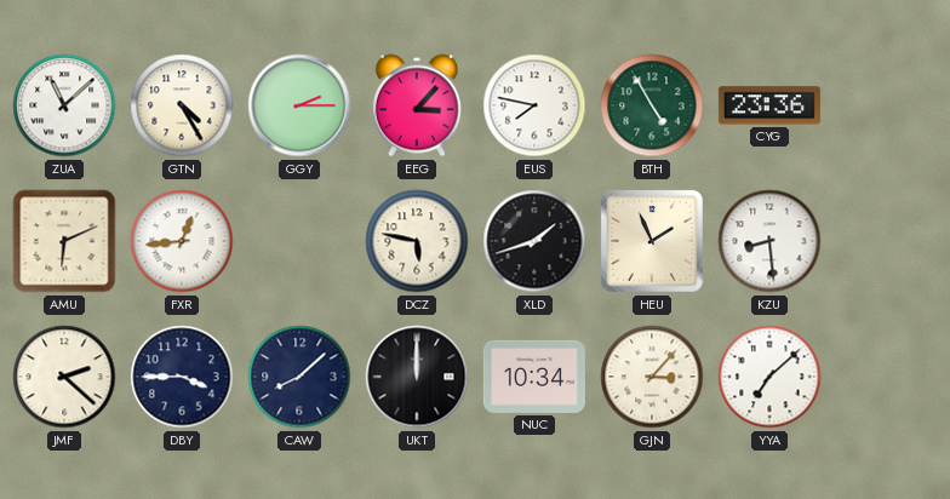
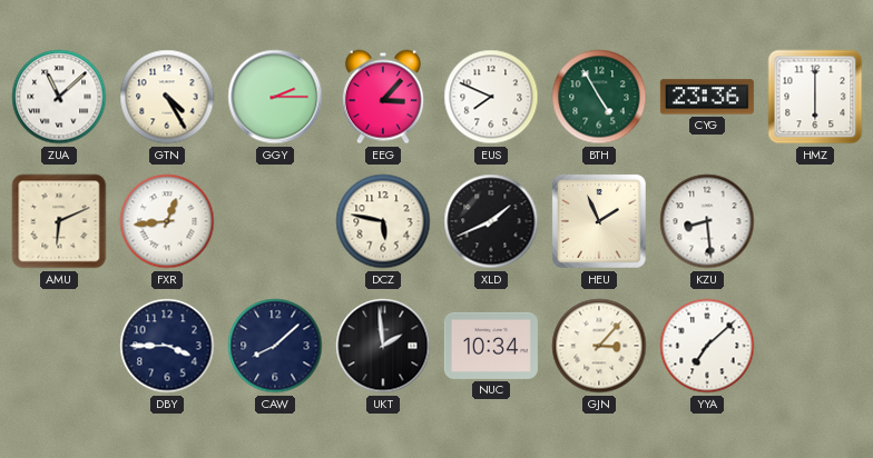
EUS: 7:47 -> 7:49 (491, 97)
HMZ: none -> 6:00 (815, 97)
XLD: 1:42 -> 1:41 (491, 221)
JMF: 2:22 -> none (64, 377)
UKT: 12:00 -> 1:59 (383, 346)
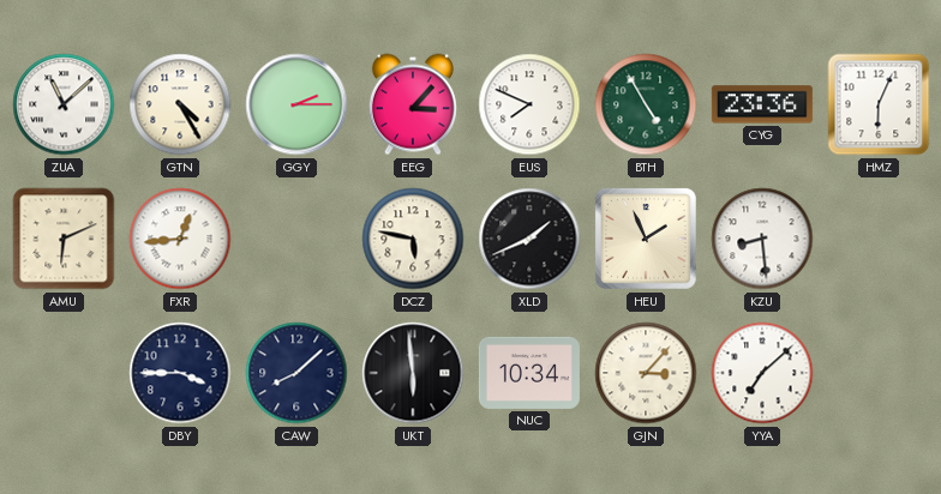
HMZ: 6:00 -> 6:04 (879, 104)
UKT: 1:59 -> 5:59 (413, 373)
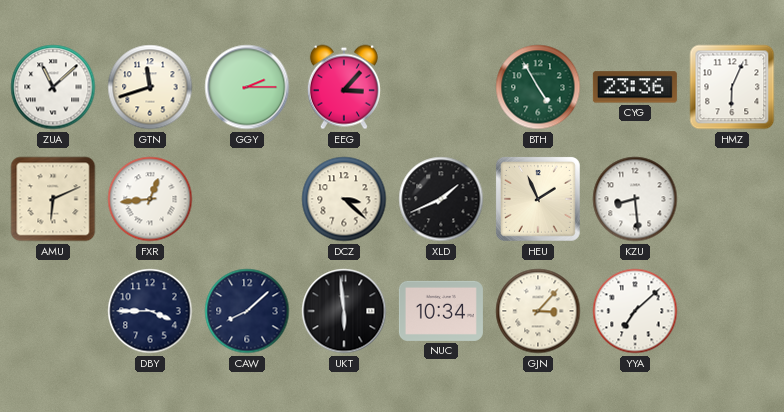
GTN: 4:25 -> 11:42 (150, 87)
EUS: 7:49 -> none (529, 104)
DCZ: 5:47 -> 3:22 (344, 199)
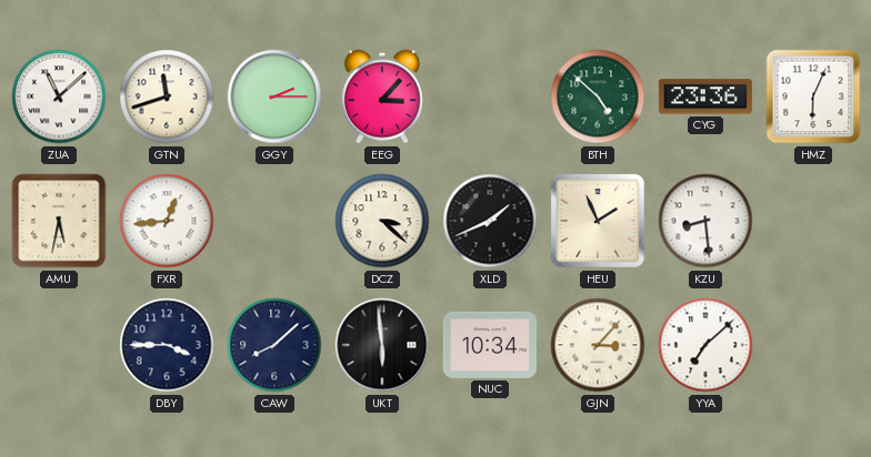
BTH: 4:55 -> 4:52 (598, 97)
AMU: 6:11 -> 5:32 (59, 221)
